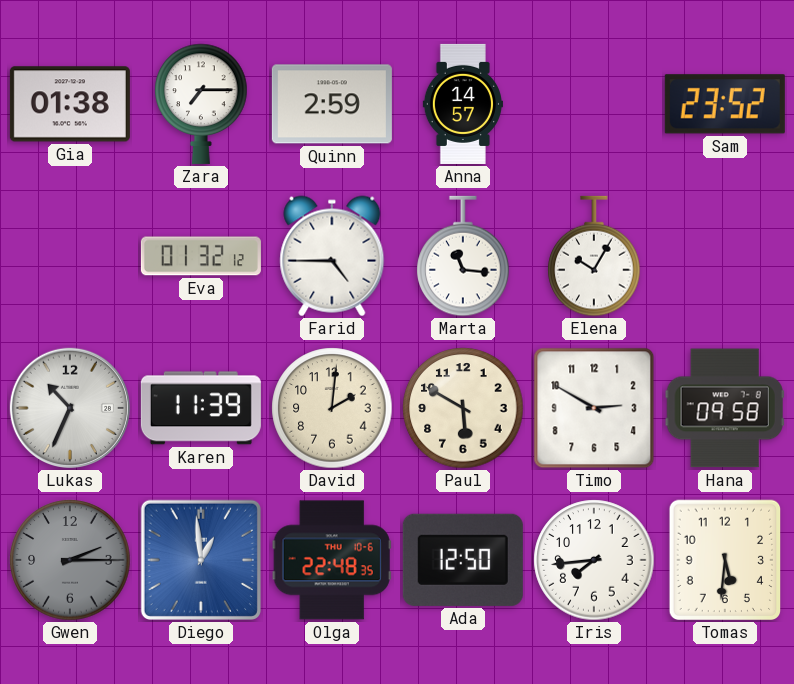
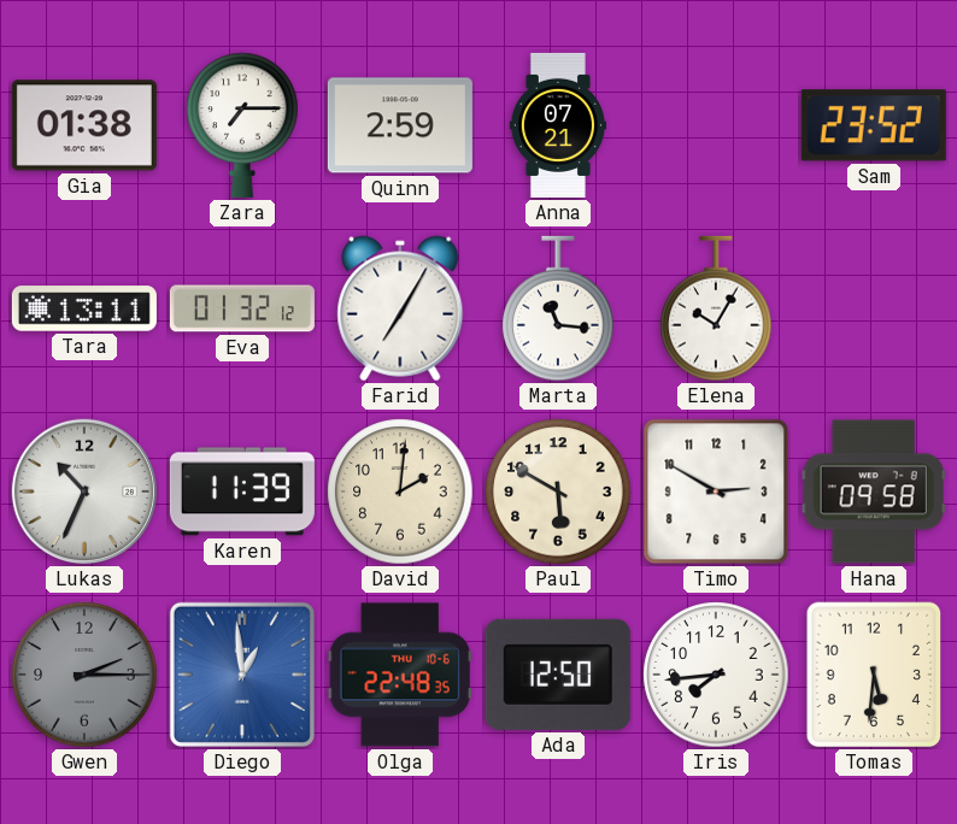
Anna: 14:57 -> 07:21 (558, 125)
Tara: none -> 13:11 (84, 308)
Farid: 4:45 -> 7:05 (400, 308)
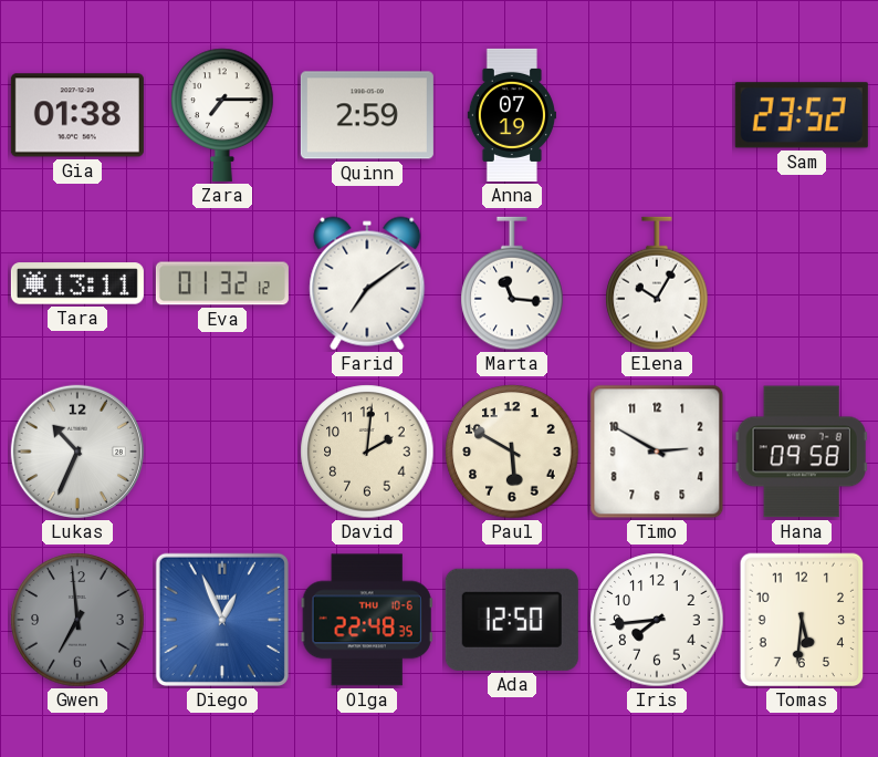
Anna: 07:21 -> 07:19 (512, 115)
Farid: 7:05 -> 7:09 (367, 283)
Karen: 11:39 -> none (242, 492)
Gwen: 2:15 -> 6:59 (77, 620)
Diego: 12:59 -> 12:56 (222, 620)
